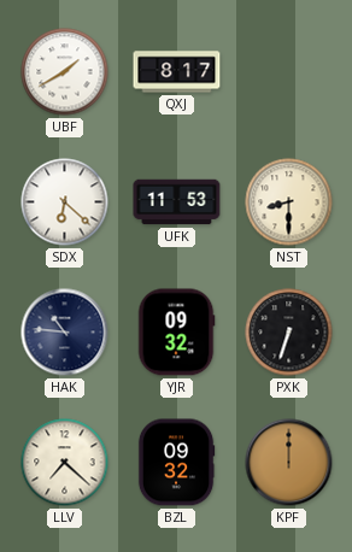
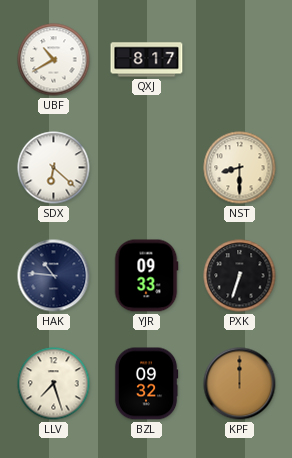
UBF: 1:40 -> 10:40 (54, 60)
UFK: 11:53 -> none (177, 202)
YJR: 09:32 -> 09:33 (146, 276)
LLV: 7:22 -> 7:27 (54, 384)
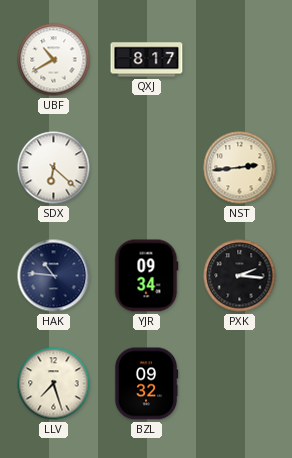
NST: 8:30 -> 2:44 (240, 168)
YJR: 09:33 -> 09:34 (146, 276)
PXK: 6:33 -> 2:16 (240, 276)
KPF: 12:00 -> none (240, 384)
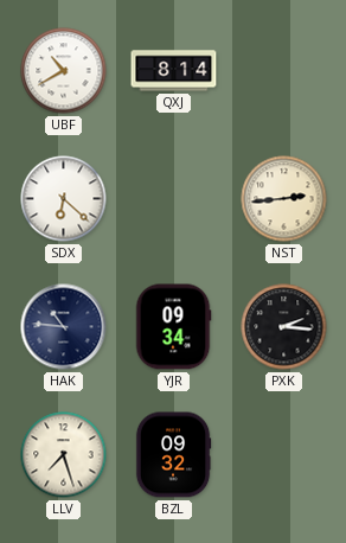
QXJ: 8:17 -> 8:14 (174, 71)
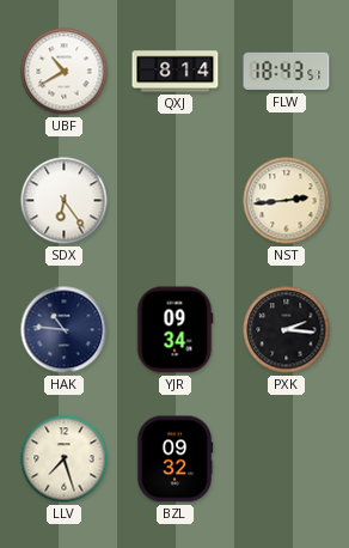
FLW: none -> 18:43 (287, 72)
SDX: 6:22 -> 6:24 (65, 201)
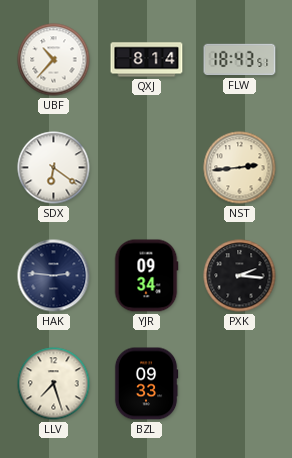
UBF: 10:40 -> 10:37 (54, 60)
SDX: 6:24 -> 6:21 (54, 168)
HAK: 10:46 -> 2:46 (54, 276)
BZL: 09:32 -> 09:33 (146, 384)
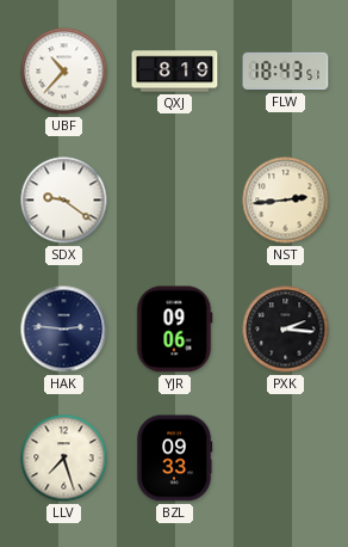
QXJ: 8:14 -> 8:19 (175, 72)
SDX: 6:21 -> 9:21 (64, 201)
YJR: 09:34 -> 09:06 (174, 330)
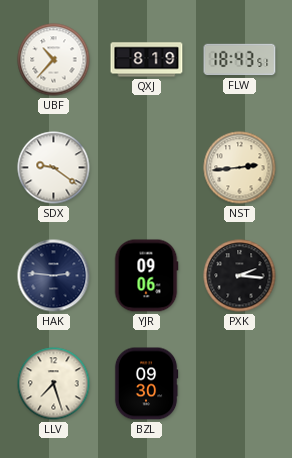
BZL: 09:33 -> 09:30 (146, 384)
